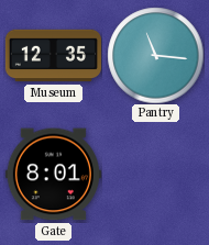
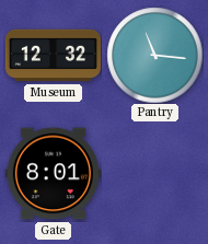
Museum: 12:35 -> 12:32 (53, 56)
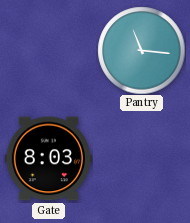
Museum: 12:32 -> none (53, 56)
Gate: 8:01 -> 8:03 (48, 159)
